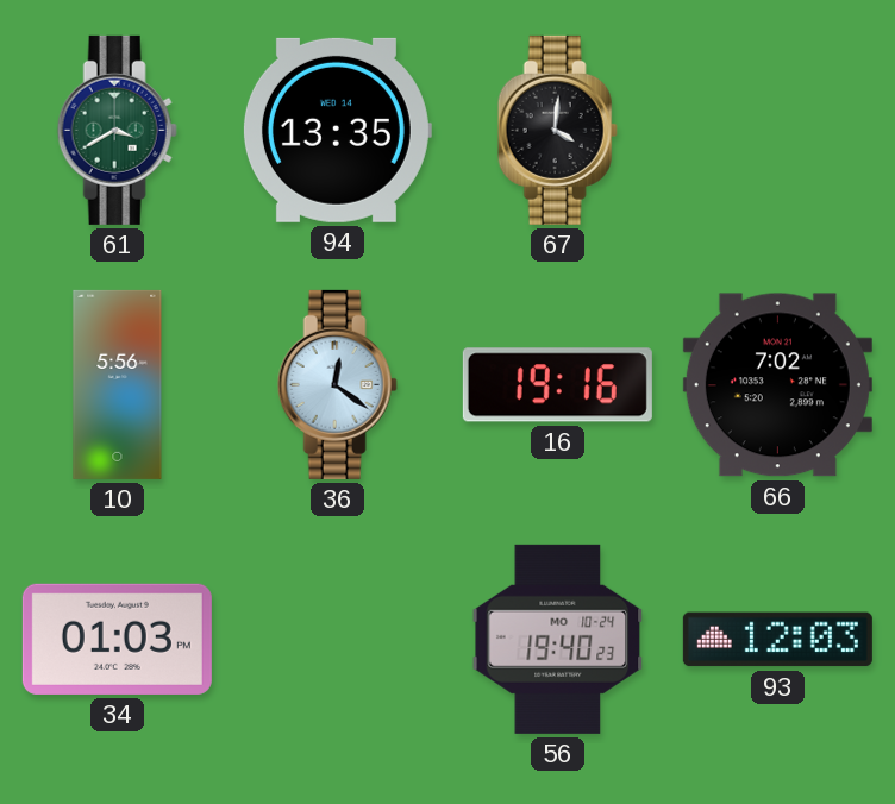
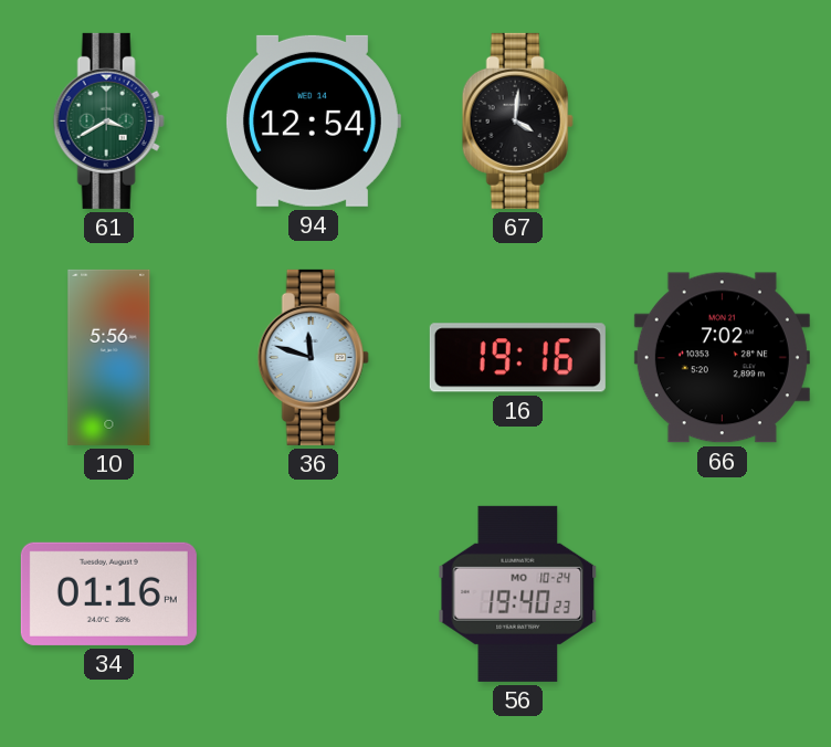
94: 13:35 -> 12:54 (313, 120)
36: 12:21 -> 11:48 (313, 357)
34: 01:03 -> 01:16 (108, 593)
93: 12:03 -> none (777, 640)
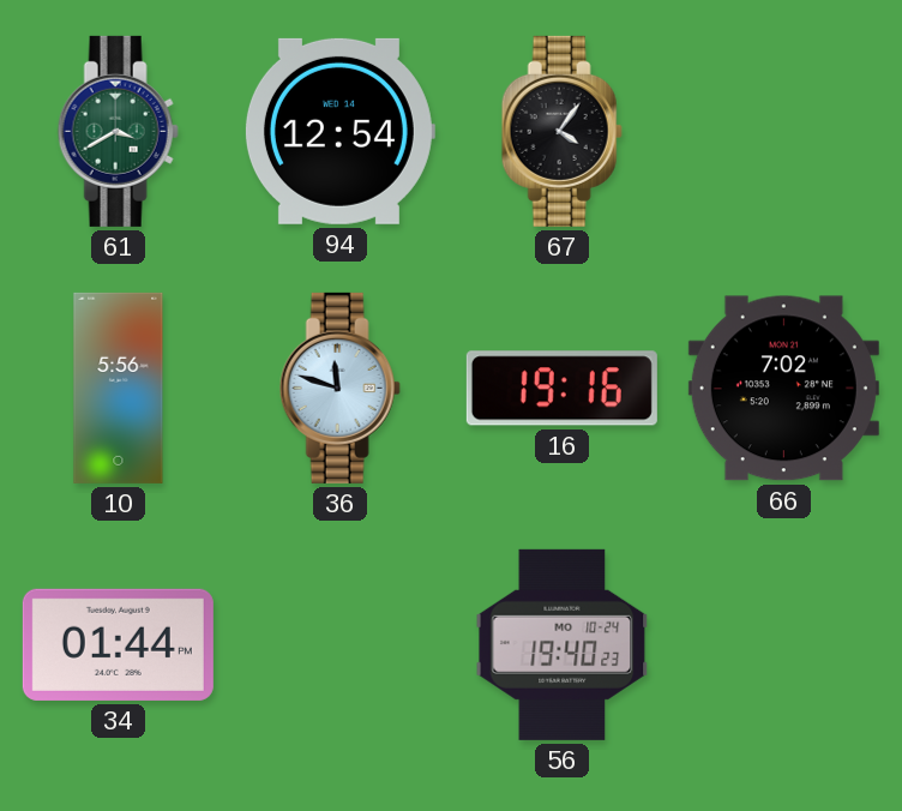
67: 4:01 -> 4:06 (561, 131)
34: 01:16 -> 01:44 (118, 644)
